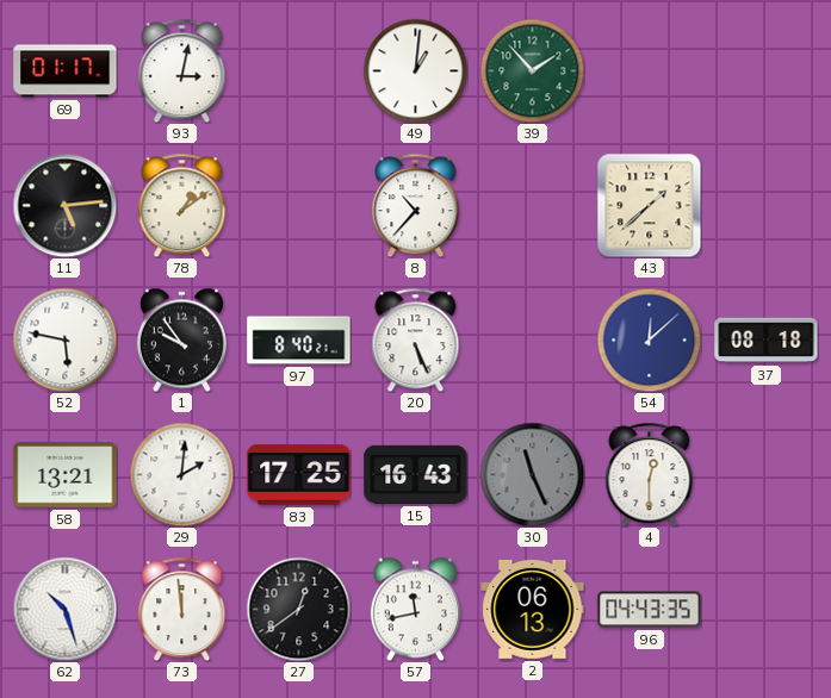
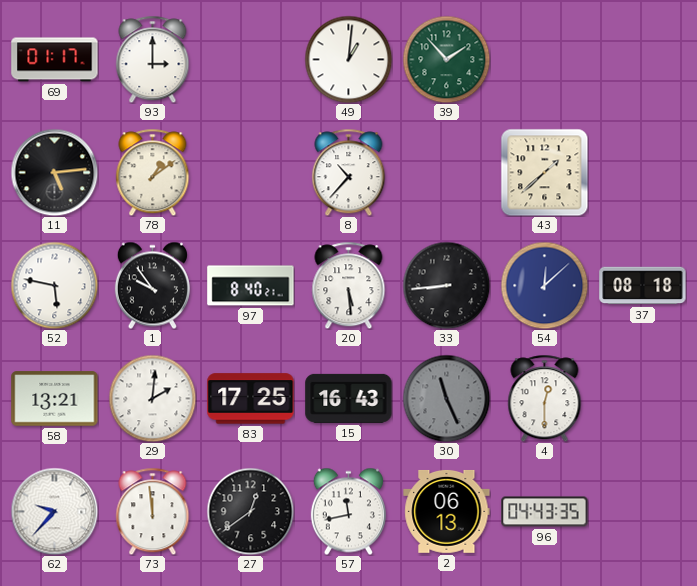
93: 3:02 -> 3:00 (153, 59)
20: 5:26 -> 5:29 (349, 285)
33: none -> 8:44 (446, 285)
62: 10:27 -> 9:37 (54, 511)
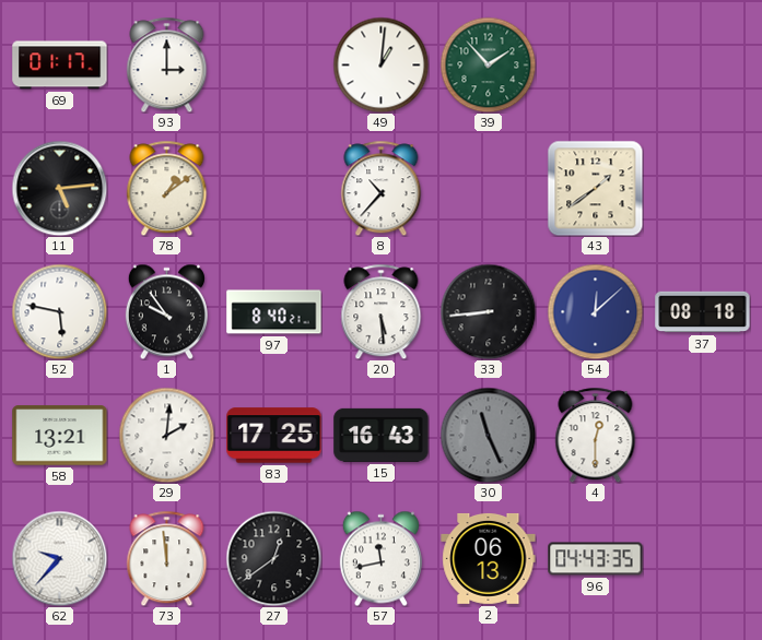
43: 1:38 -> 1:39 (595, 188)
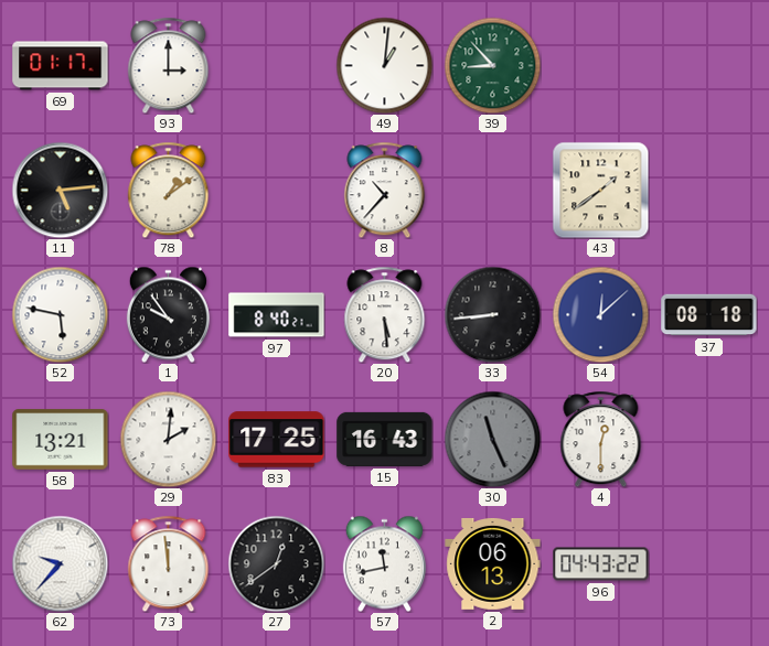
39: 1:53 -> 8:53 (492, 65)
96: 04:43:35 -> 04:43:22 (601, 564)
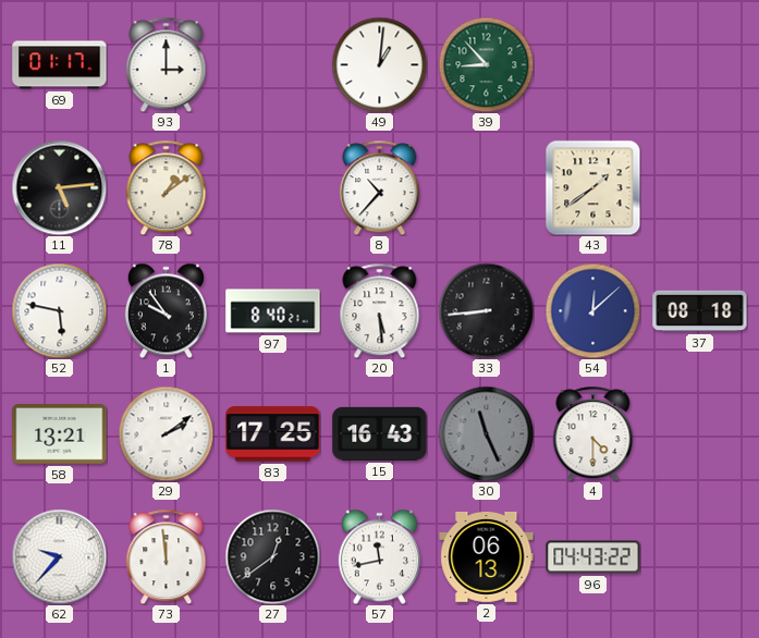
29: 2:01 -> 2:09 (166, 433)
4: 12:30 -> 4:30 (593, 433)
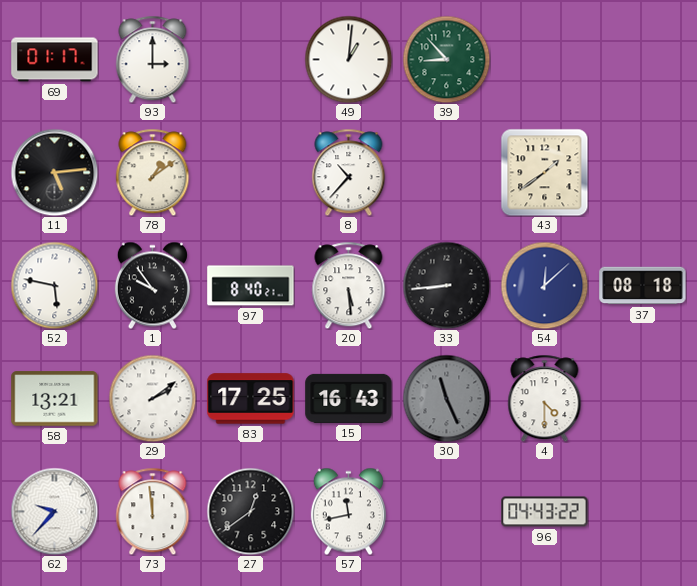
2: 06:13 -> none (487, 556)
